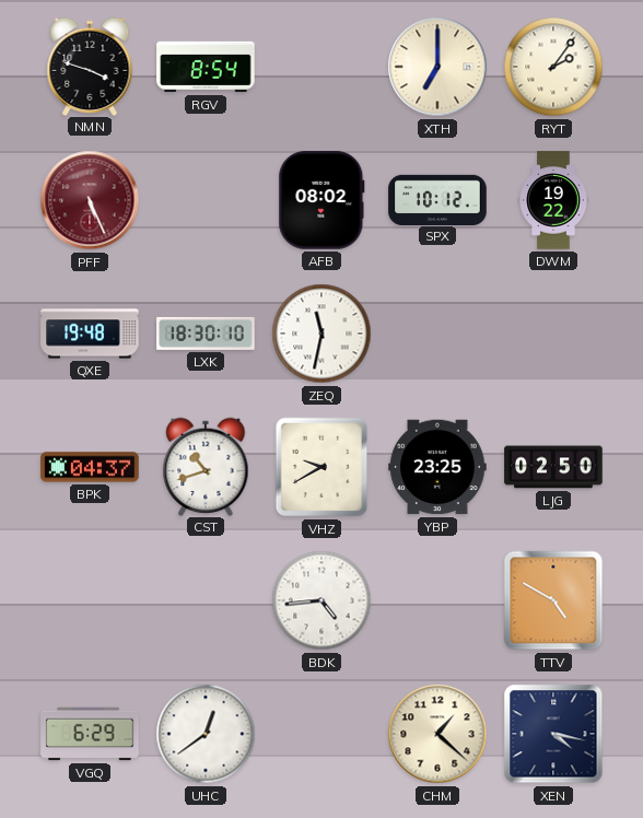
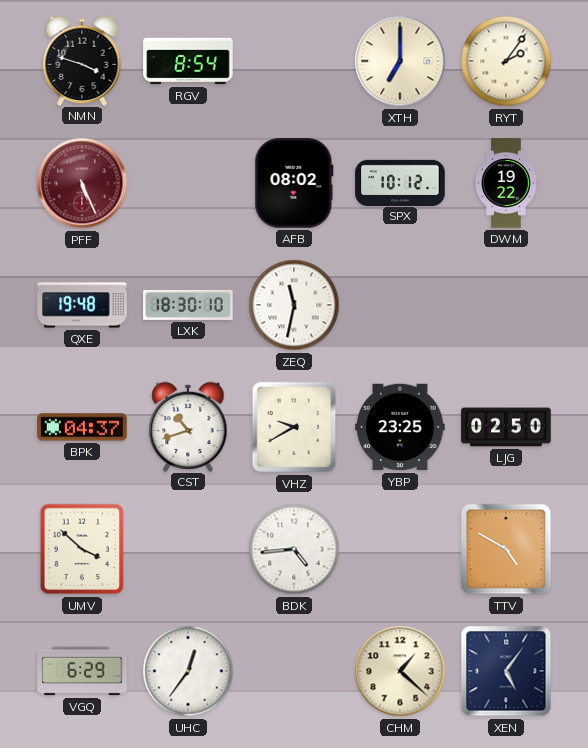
UMV: none -> 3:52 (82, 549)
UHC: 12:39 -> 12:36 (188, 671)
XEN: 4:17 -> 5:06 (506, 671)
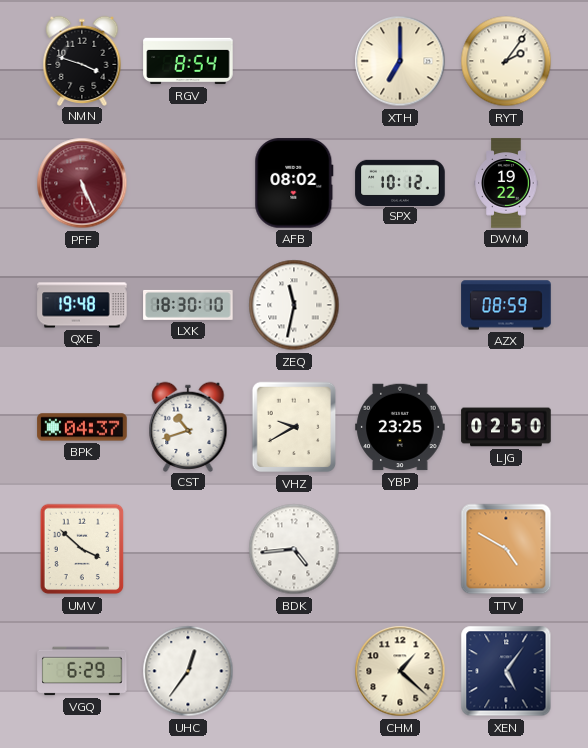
AZX: none -> 08:59 (506, 305)
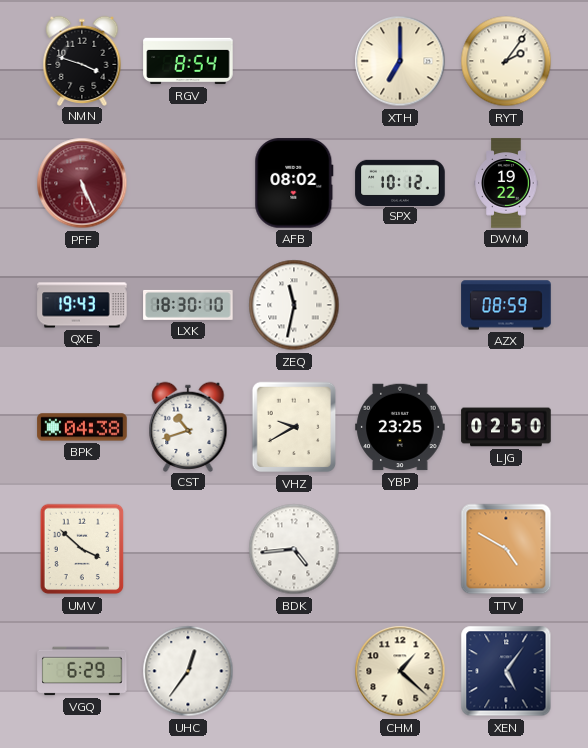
QXE: 19:48 -> 19:43 (82, 305)
BPK: 04:37 -> 04:38 (82, 427)
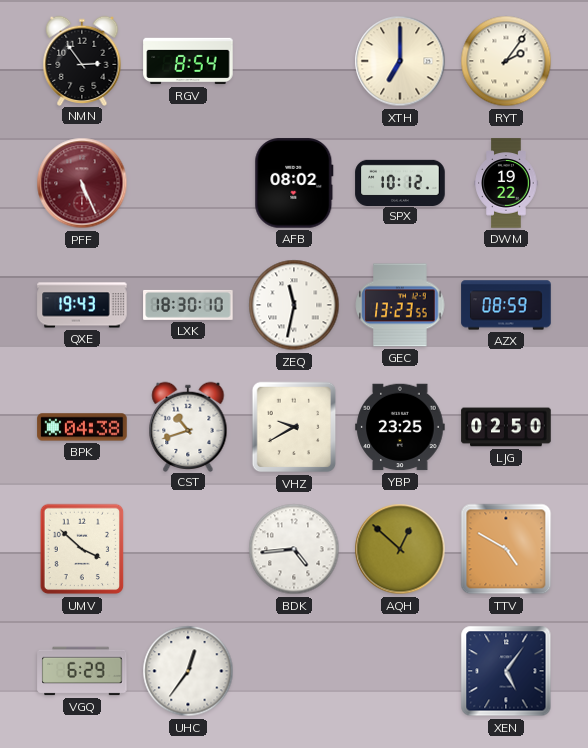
NMN: 3:48 -> 2:54 (82, 60)
GEC: none -> 13:23 (400, 305)
AQH: none -> 12:52 (400, 549)
CHM: 1:22 -> none (400, 671)
